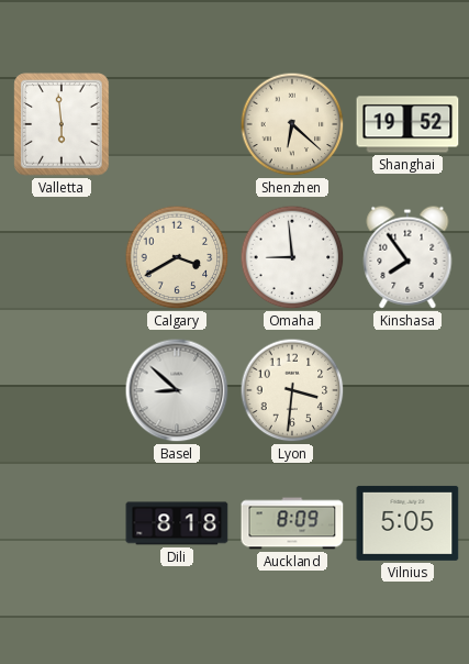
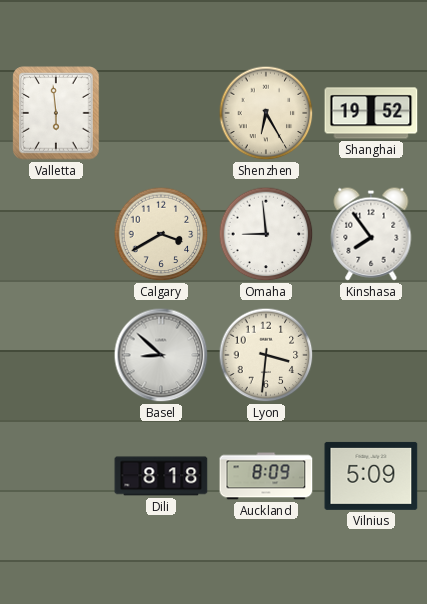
Shenzhen: 6:22 -> 6:25 (266, 113)
Vilnius: 5:05 -> 5:09 (371, 476)
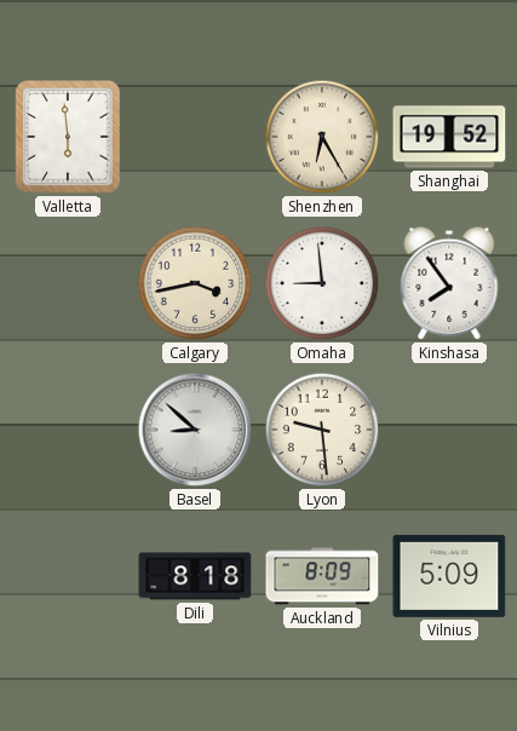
Calgary: 3:40 -> 3:43 (195, 283)
Lyon: 3:31 -> 9:29 (322, 430)
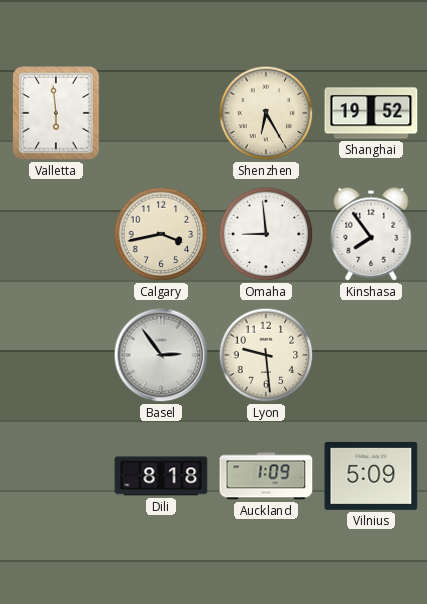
Basel: 8:52 -> 2:54 (161, 355)
Auckland: 8:09 -> 1:09 (266, 476)
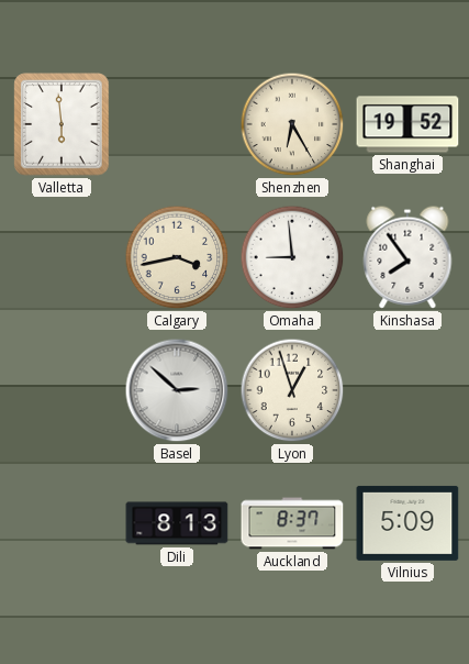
Basel: 2:54 -> 2:52 (177, 390)
Lyon: 9:29 -> 12:57 (292, 390)
Dili: 8:18 -> 8:13 (177, 523)
Auckland: 1:09 -> 8:37 (292, 523)
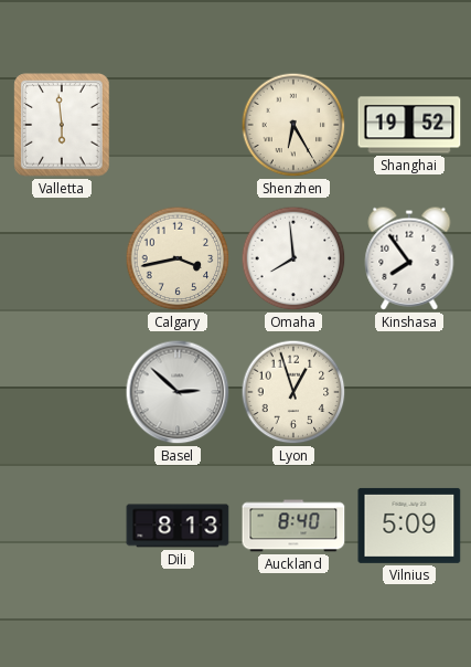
Omaha: 8:59 -> 7:59 (293, 258)
Auckland: 8:37 -> 8:40 (293, 526)
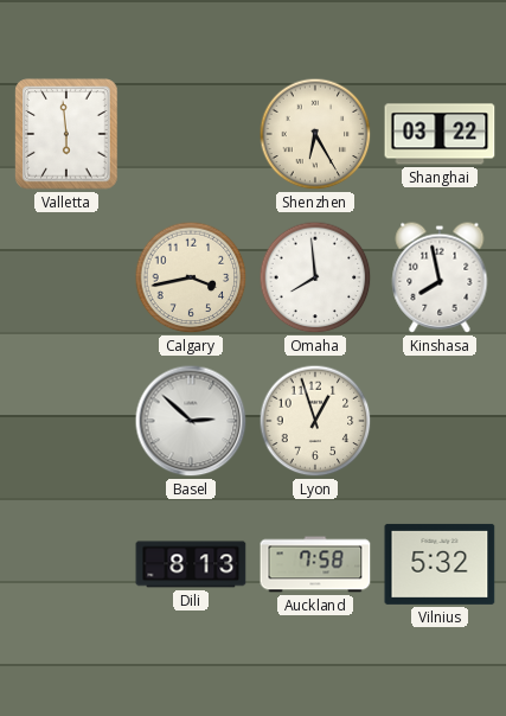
Shanghai: 19:52 -> 03:22 (440, 134)
Kinshasa: 7:54 -> 7:58 (440, 277)
Auckland: 8:40 -> 7:58 (315, 564)
Vilnius: 5:09 -> 5:32 (440, 564)
